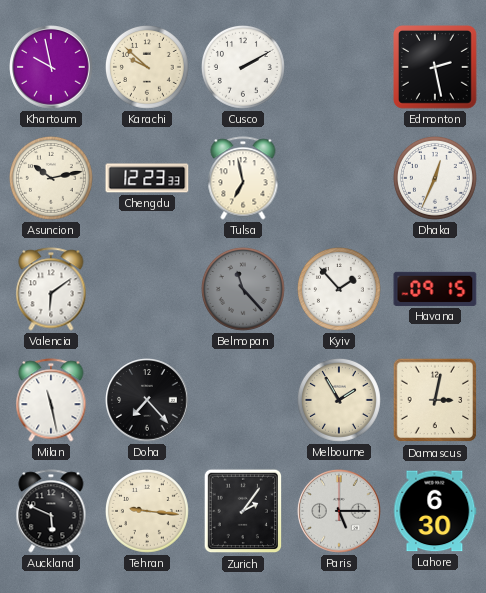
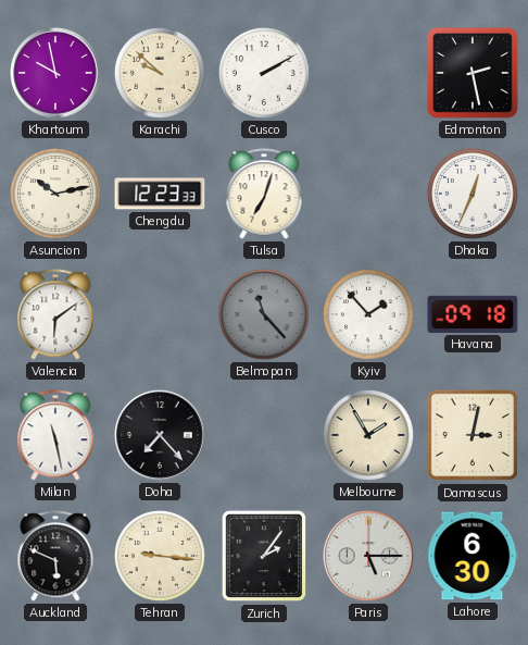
Tulsa: 6:58 -> 7:03 (264, 194)
Havana: 09:15 -> 09:18 (473, 314)
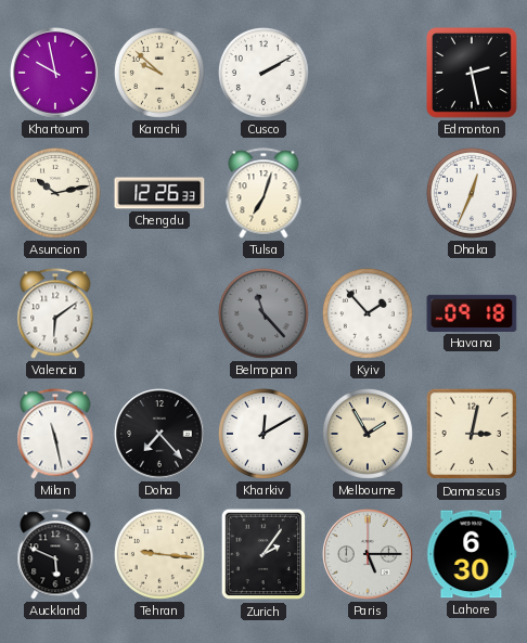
Chengdu: 12:23 -> 12:26 (159, 193)
Kharkiv: none -> 12:10 (263, 434)
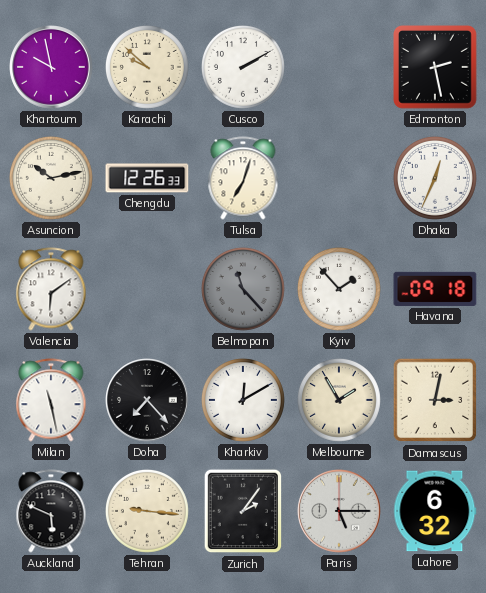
Lahore: 6:30 -> 6:32 (435, 511)
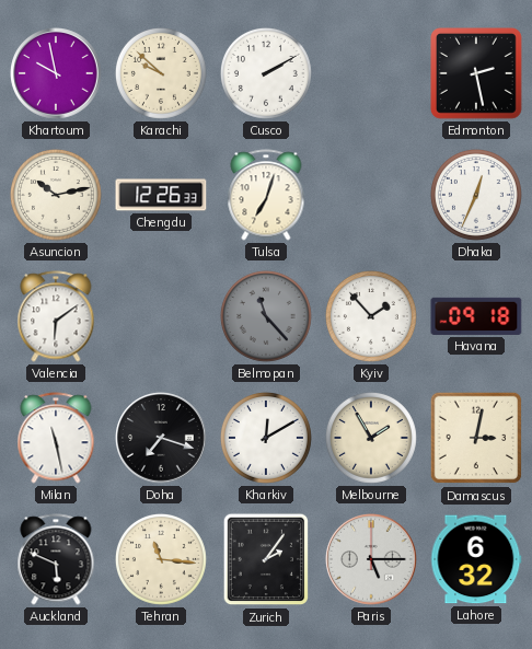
Doha: 7:23 -> 7:18 (161, 438)
Tehran: 9:16 -> 11:16 (161, 559)
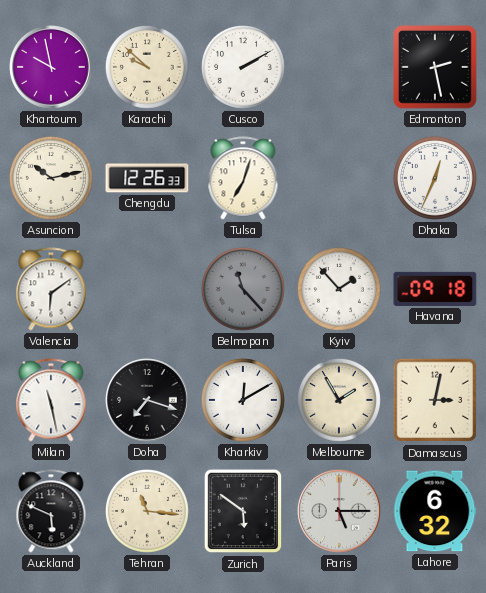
Zurich: 2:06 -> 5:51 (243, 511)
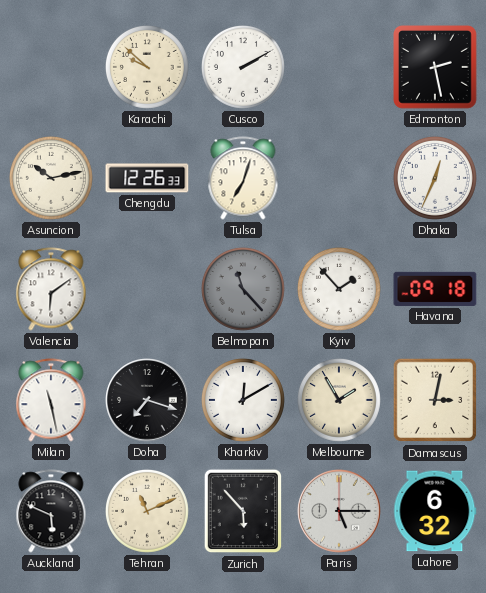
Khartoum: 9:58 -> none (51, 67)
Tehran: 11:16 -> 11:11 (147, 511)
Zurich: 5:51 -> 5:53 (243, 511)
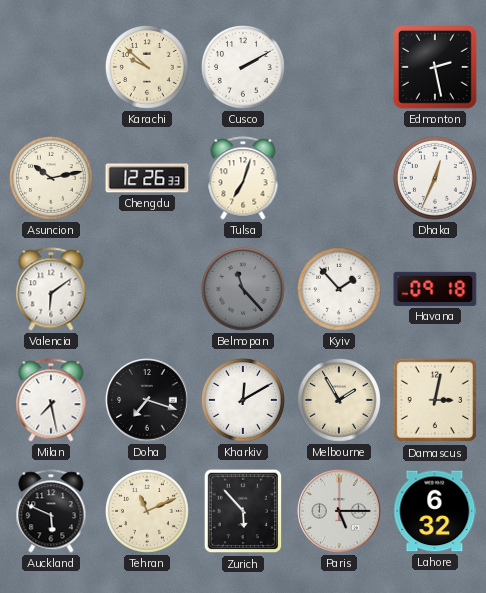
Milan: 11:28 -> 7:28 (51, 400)
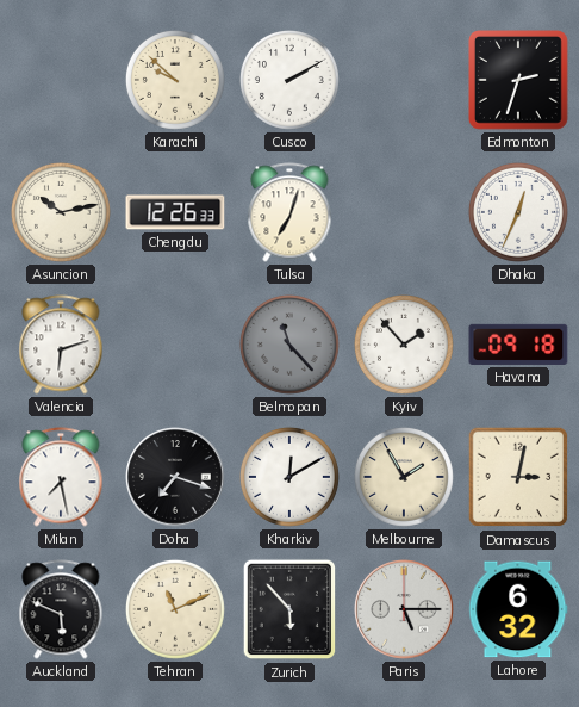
Edmonton: 2:28 -> 2:33 (519, 81)
Valencia: 6:09 -> 6:12 (61, 345)
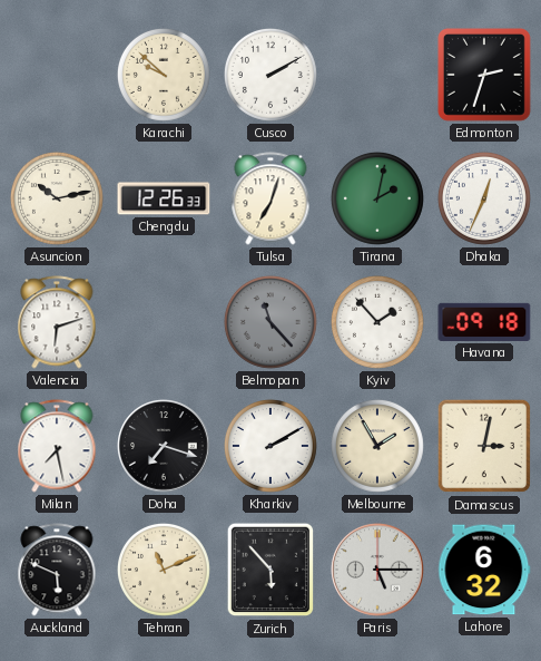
Tirana: none -> 2:02 (377, 198)
Kharkiv: 12:10 -> 2:10 (270, 446)
